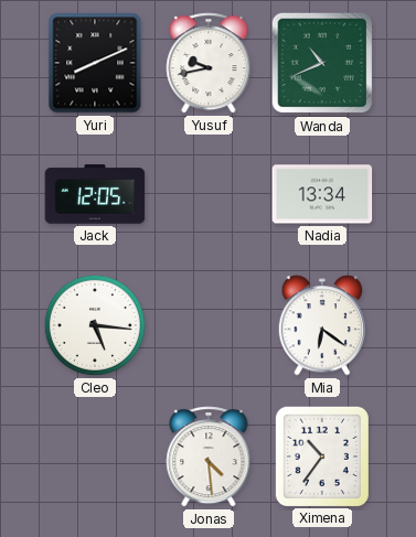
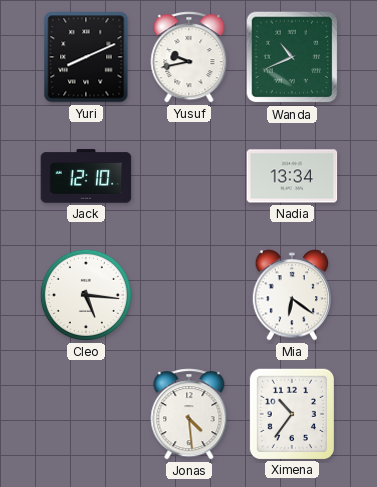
Jack: 12:05 -> 12:10 (86, 176)
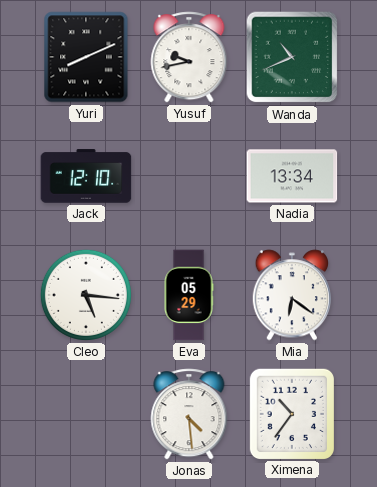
Eva: none -> 05:29 (189, 295)
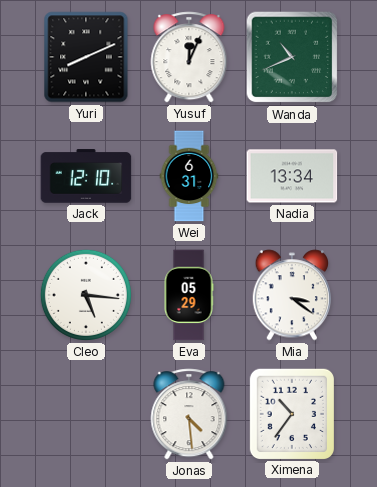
Yusuf: 9:43 -> 12:04 (189, 57)
Wei: none -> 6:31 (189, 176)
Mia: 6:21 -> 3:21 (292, 295)
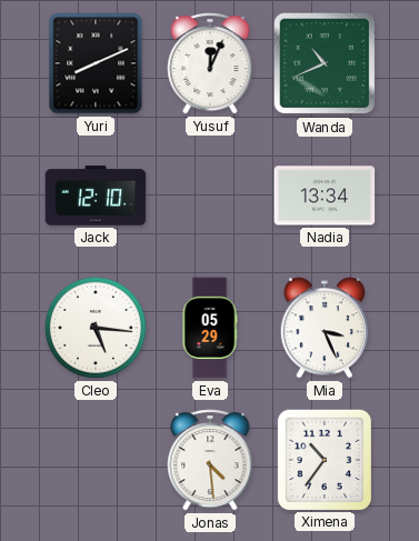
Wei: 6:31 -> none (189, 176)
Mia: 3:21 -> 3:26 (325, 328)
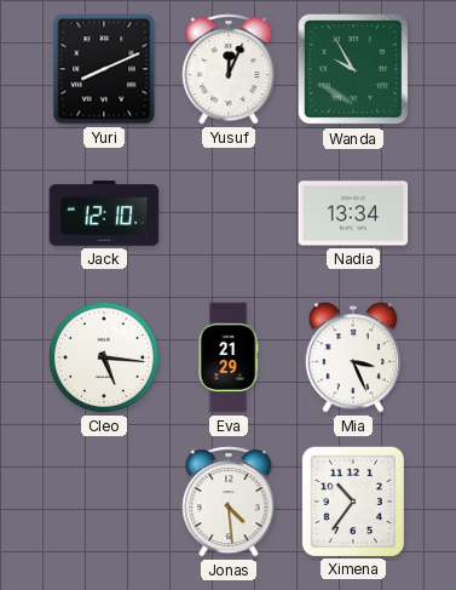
Wanda: 10:41 -> 9:55 (353, 69)
Eva: 05:29 -> 21:29 (229, 357)
